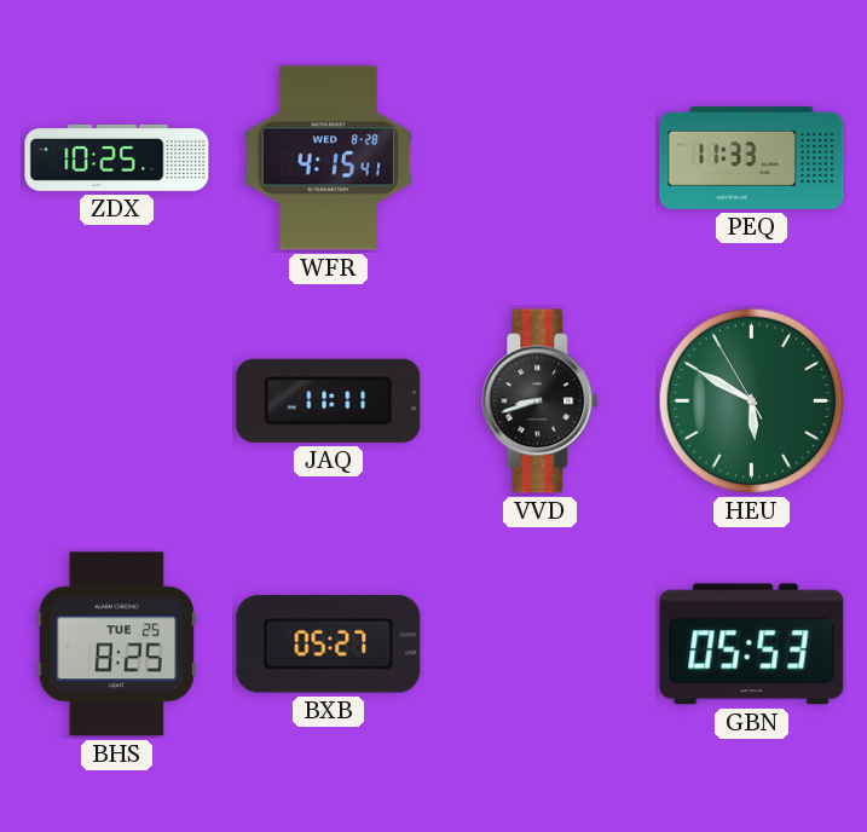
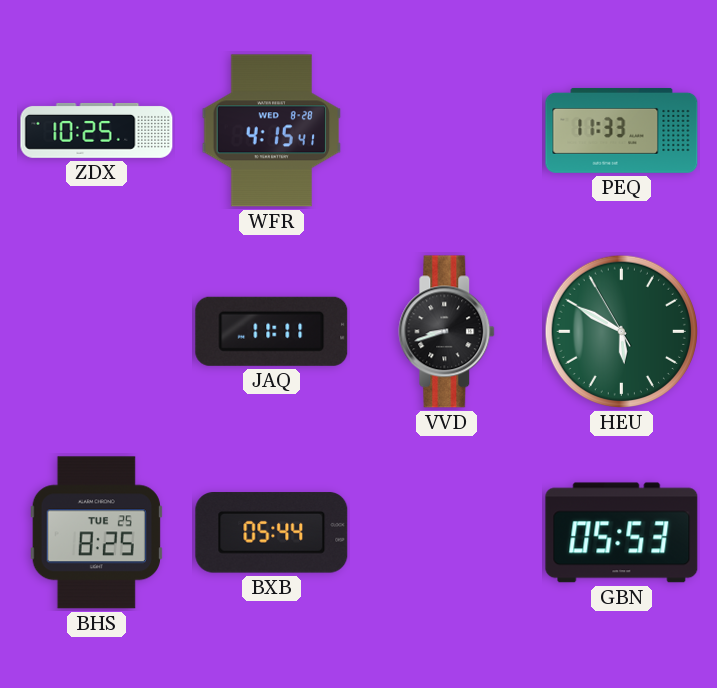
BXB: 05:27 -> 05:44 (272, 533)
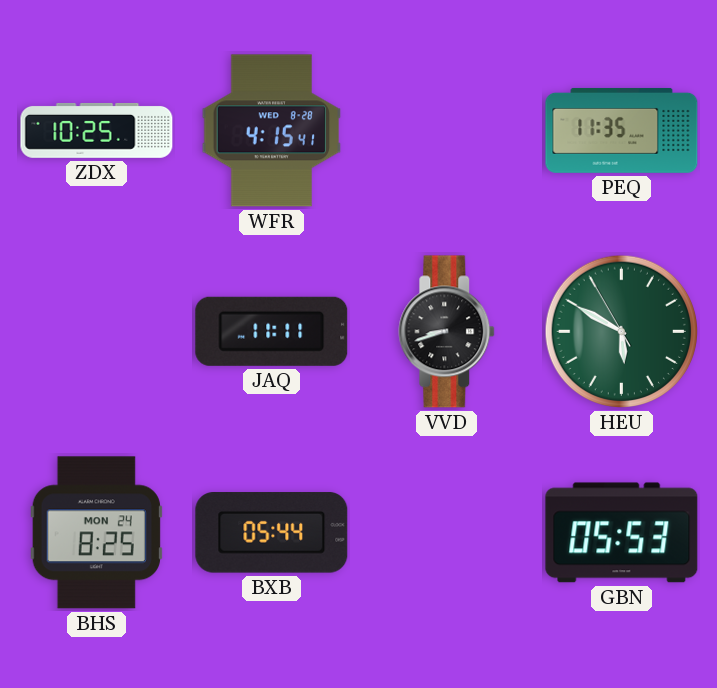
PEQ: 11:33 -> 11:35 (622, 130)
BHS date: TUE 25 -> MON 24 (96, 533)
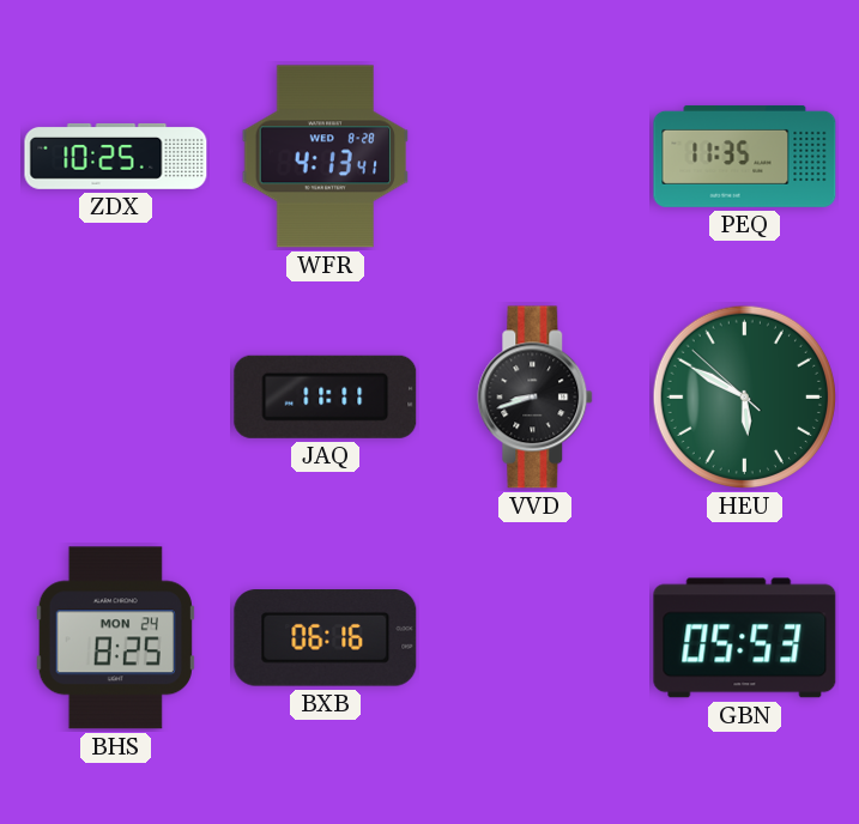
WFR: 4:15 -> 4:13 (326, 157)
HEU: 5:49:55 -> 5:49:52 (745, 398)
BXB: 05:44 -> 06:16 (326, 638)
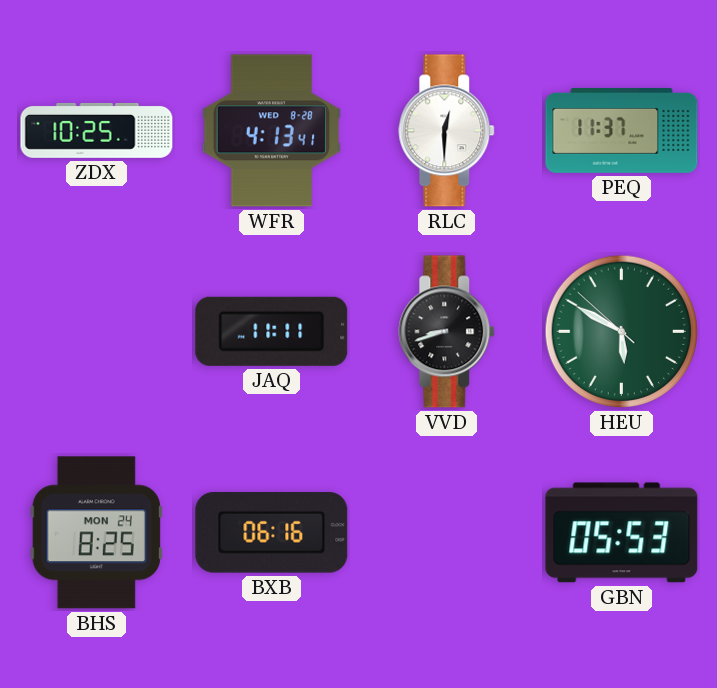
RLC: none -> 12:30 (447, 131)
PEQ: 11:35 -> 11:37 (622, 130)
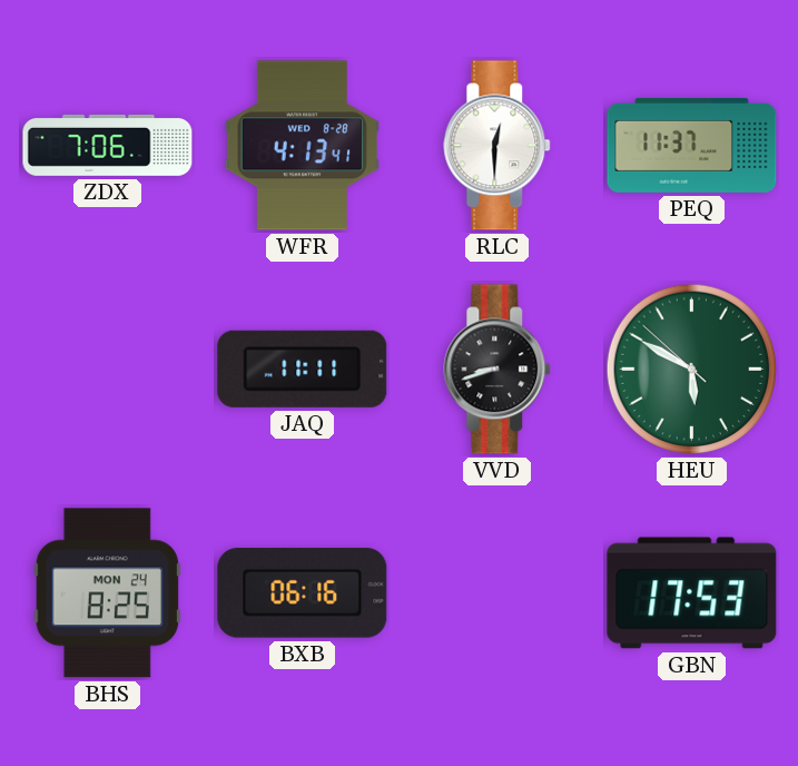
ZDX: 10:25 -> 7:06 (108, 145)
GBN: 05:53 -> 17:53 (692, 593)
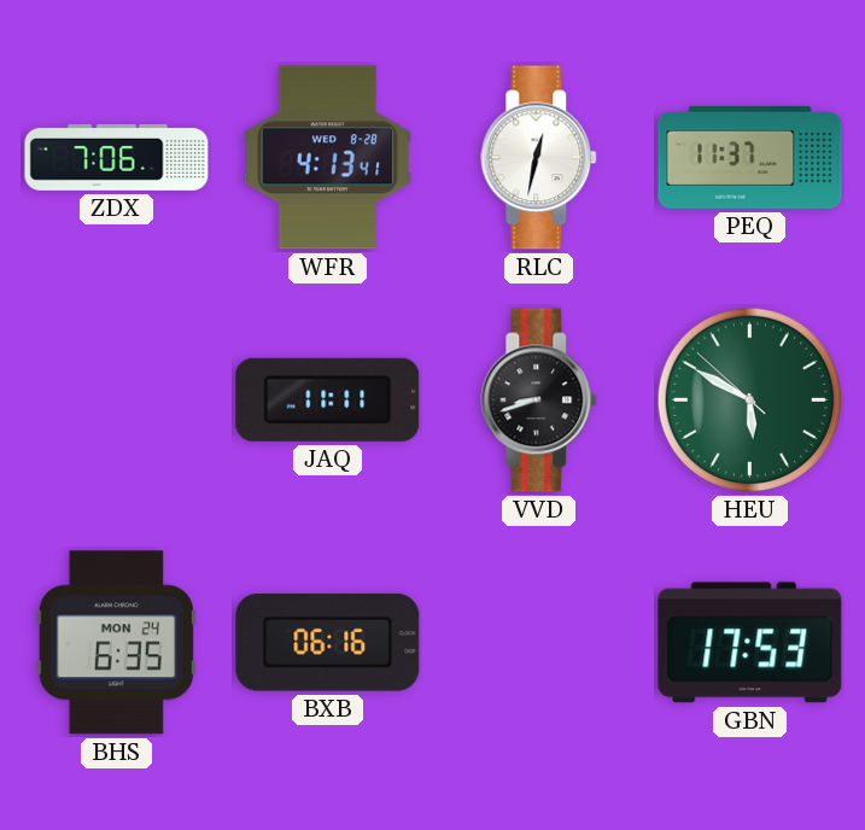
RLC: 12:30 -> 12:32 (539, 158)
BHS: 8:25 -> 6:35 (116, 643)
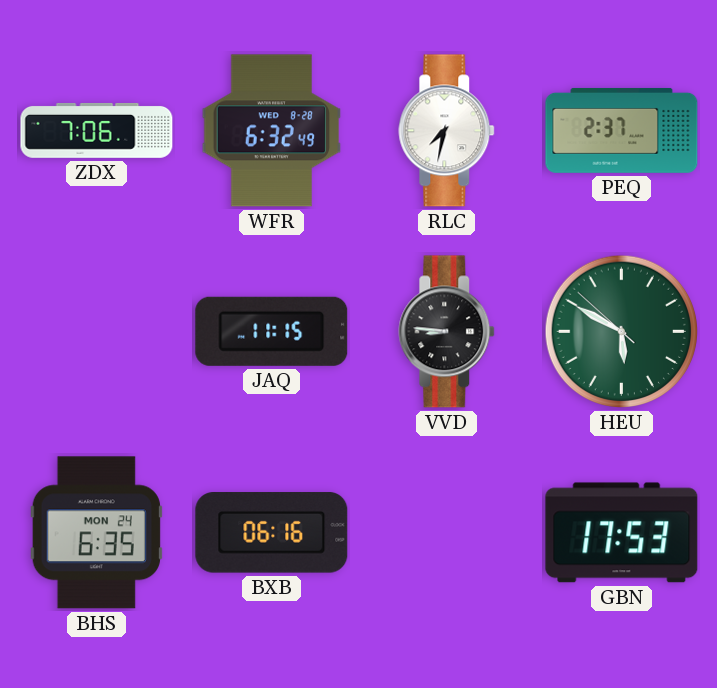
WFR: 4:13 -> 6:32 (272, 131)
RLC: 12:32 -> 7:32 (447, 131)
PEQ: 11:37 -> 2:37 (622, 130)
JAQ: 11:11 -> 11:15 (272, 331)
VVD: 8:42 -> 8:46 (447, 332)
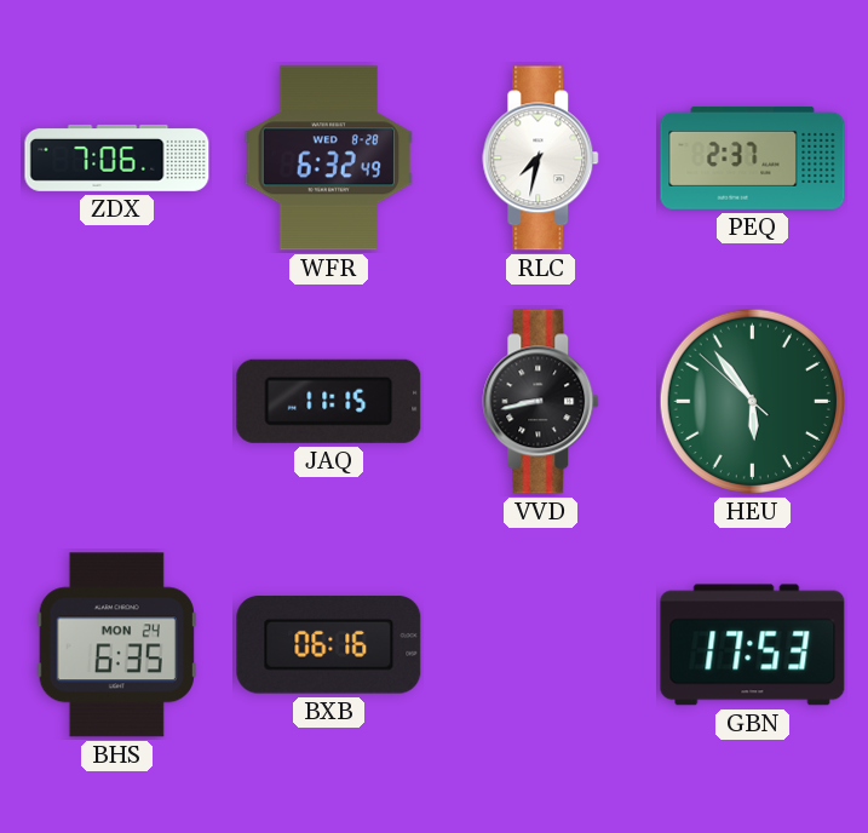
VVD: 8:46 -> 8:43 (541, 402)
HEU: 5:49 -> 5:53 (753, 402)
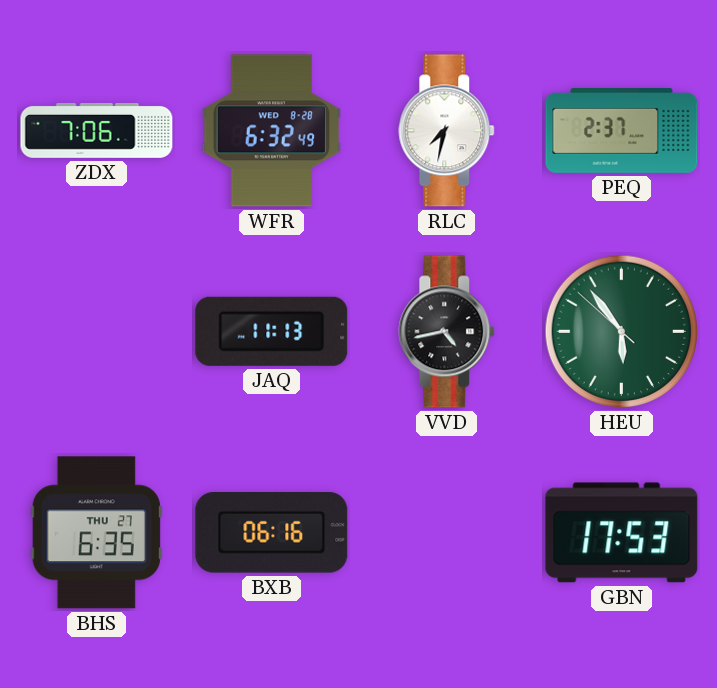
JAQ: 11:15 -> 11:13 (272, 331)
VVD: 8:43 -> 4:43 (447, 332)
BHS date: MON 24 -> THU 27 (96, 533)
